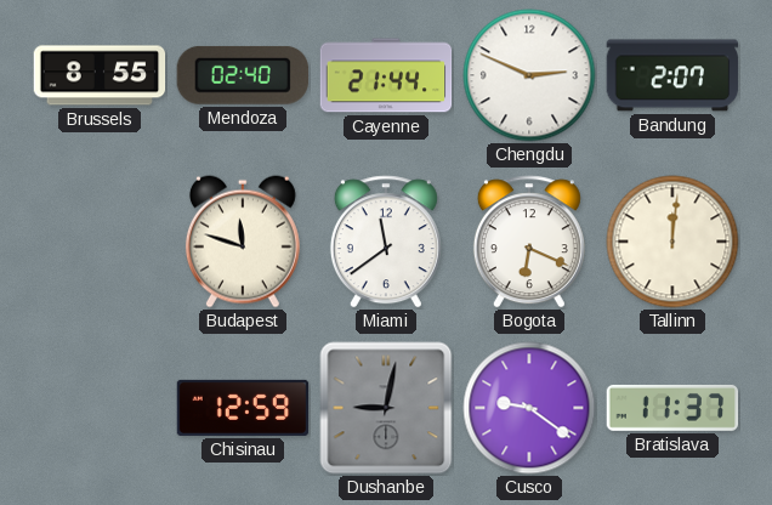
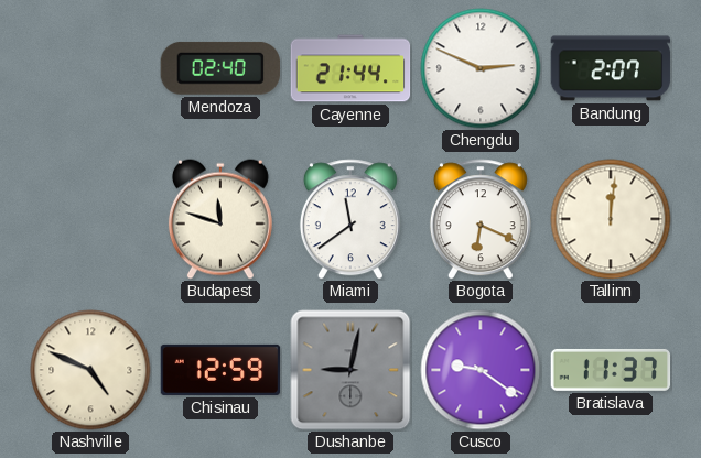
Brussels: 8:55 -> none (100, 75)
Nashville: none -> 4:49 (90, 370)
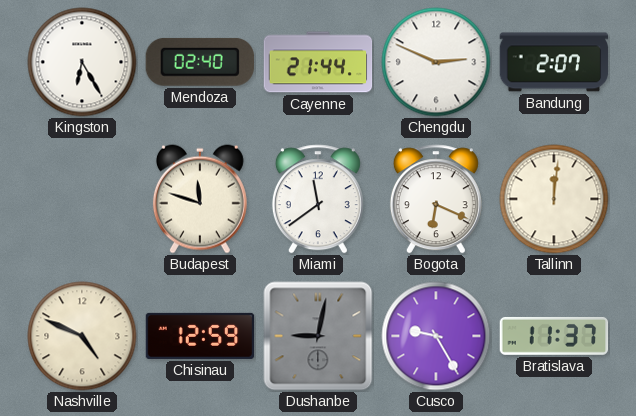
Kingston: none -> 6:25 (82, 62)
Cusco: 9:21 -> 9:25 (436, 336)
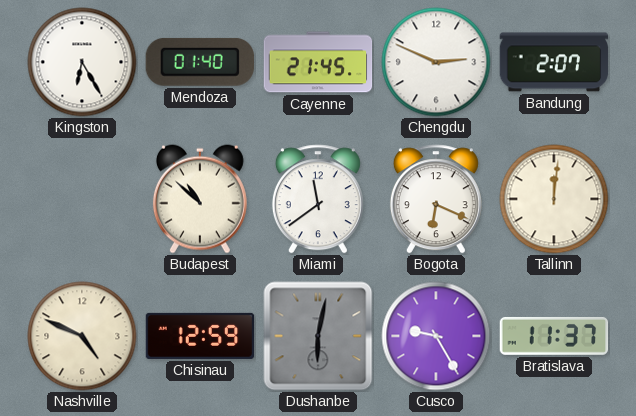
Mendoza: 02:40 -> 01:40 (200, 62)
Cayenne: 21:44 -> 21:45 (318, 62)
Budapest: 11:48 -> 10:52 (200, 199)
Dushanbe: 9:02 -> 6:02 (318, 336)
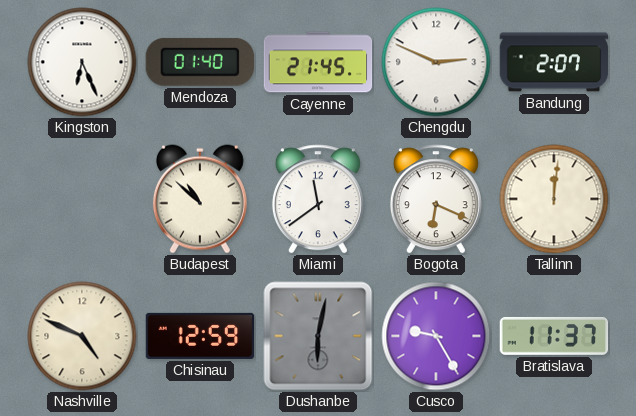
Kingston: 6:25 -> 6:26 (82, 62)
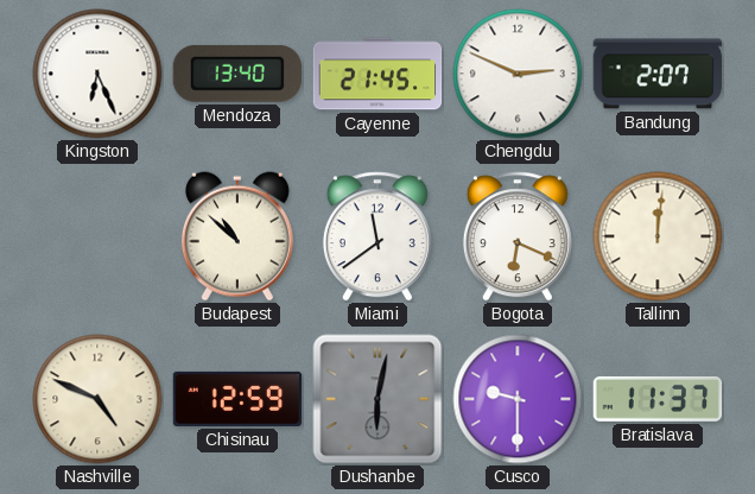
Mendoza: 01:40 -> 13:40 (237, 74)
Cusco: 9:25 -> 9:30 (518, 399)
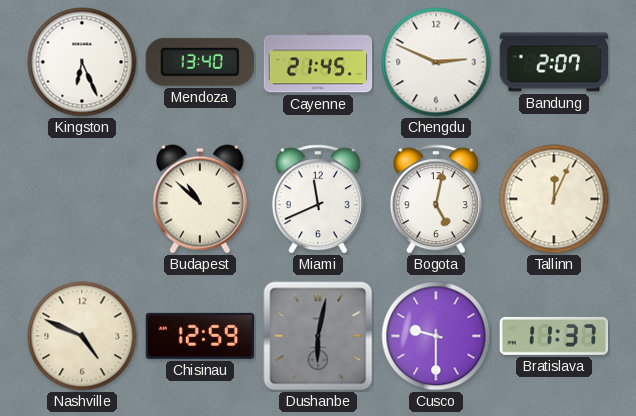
Miami: 11:39 -> 11:41 (318, 199)
Bogota: 6:19 -> 5:02 (436, 199)
Tallinn: 12:01 -> 12:04 (554, 199)
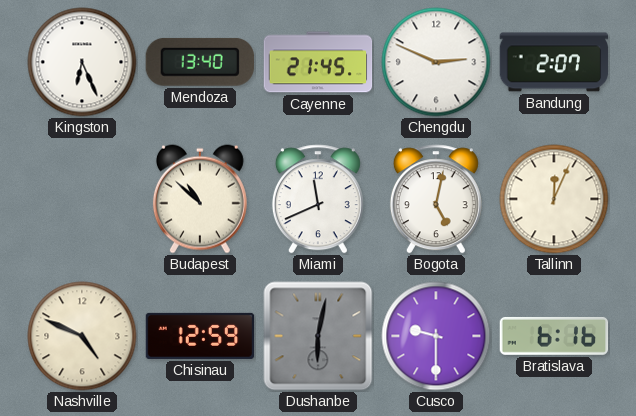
Bratislava: 11:37 -> 6:16 (554, 336)
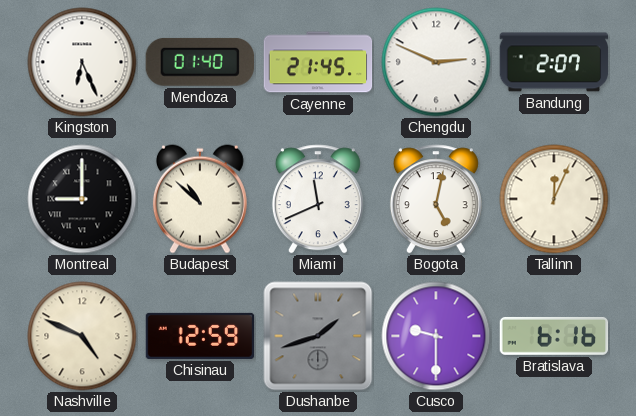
Mendoza: 13:40 -> 01:40 (200, 62)
Montreal: none -> 9:00 (82, 199)
Dushanbe: 6:02 -> 1:42 (318, 336)
